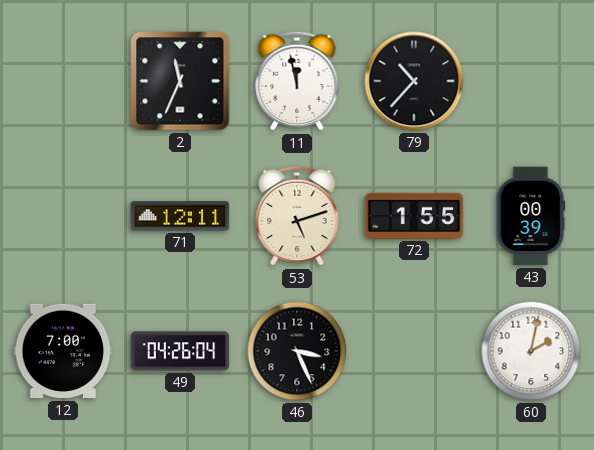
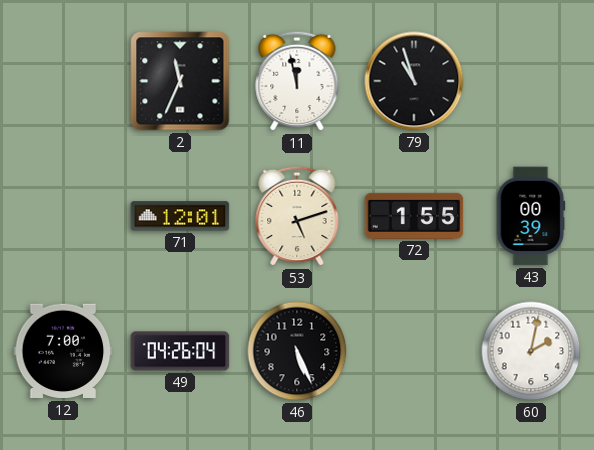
79: 10:37 -> 10:57 (414, 81)
71: 12:11 -> 12:01 (180, 216)
46: 3:26 -> 5:26 (297, 351)
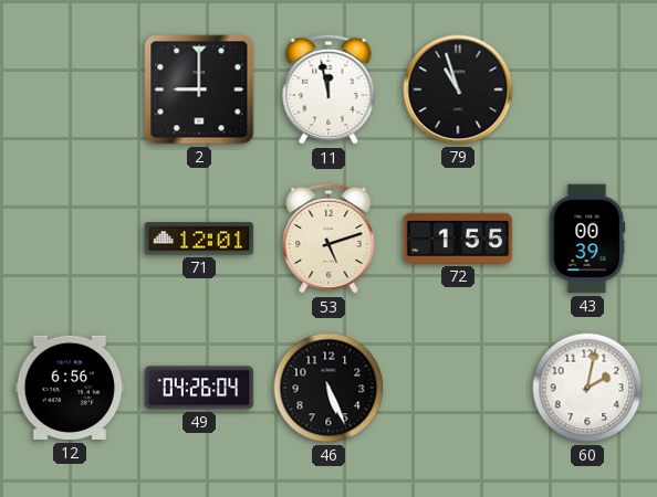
2: 11:34 -> 9:00 (199, 89)
12: 7:00 -> 6:56 (70, 388)
